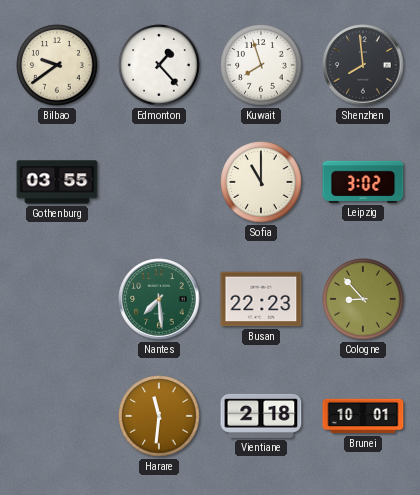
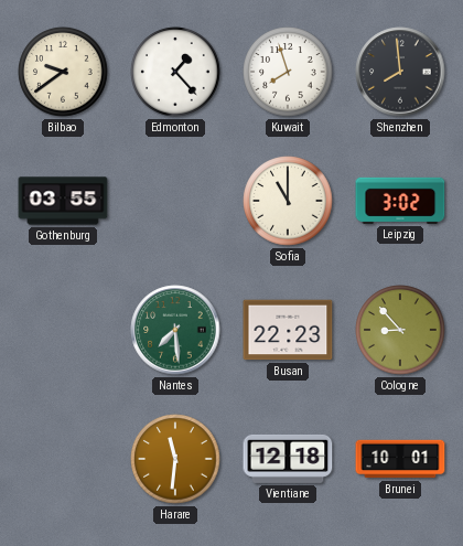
Vientiane: 2:18 -> 12:18 (288, 459)
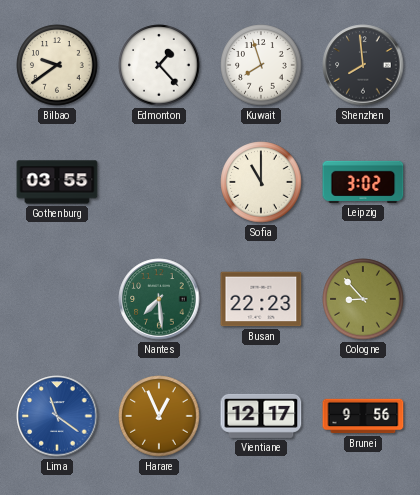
Lima: none -> 11:21 (57, 416)
Harare: 11:31 -> 12:56 (159, 416)
Vientiane: 12:18 -> 12:17 (261, 416)
Brunei: 10:01 -> 9:56 (363, 416)
